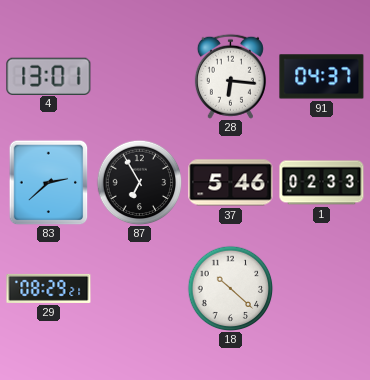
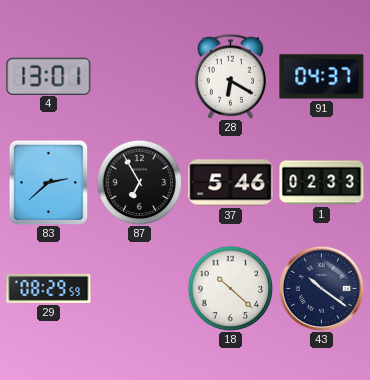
28: 6:16 -> 6:20 (230, 76)
29: 08:29:21 -> 08:29:59 (49, 288)
43: none -> 10:21 (321, 288)
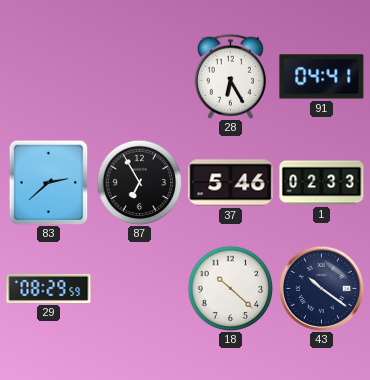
4: 13:01 -> none (49, 76)
28: 6:20 -> 6:25 (230, 76)
91: 04:37 -> 04:41 (322, 77)
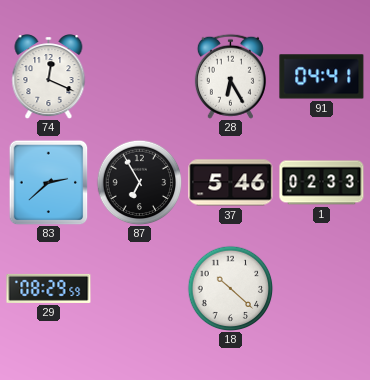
74: none -> 12:19 (49, 77)
43: 10:21 -> none (321, 288)
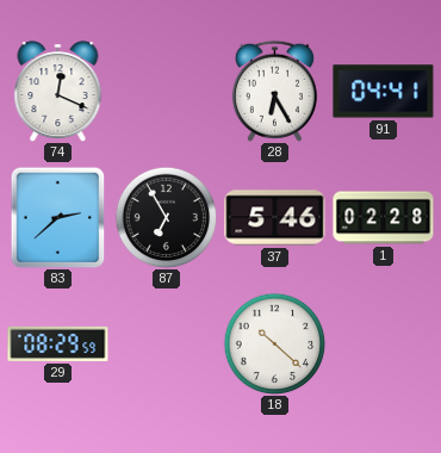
1: 02:33 -> 02:28 (384, 218)
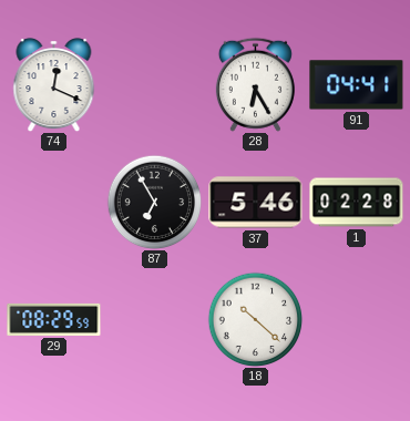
83: 2:38 -> none (58, 217)
